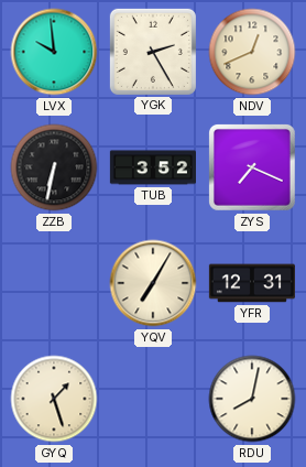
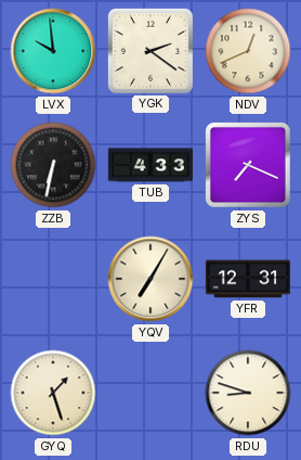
YGK: 2:25 -> 2:21 (150, 51)
TUB: 3:52 -> 4:33 (149, 165)
RDU: 8:02 -> 8:48 (248, 393)
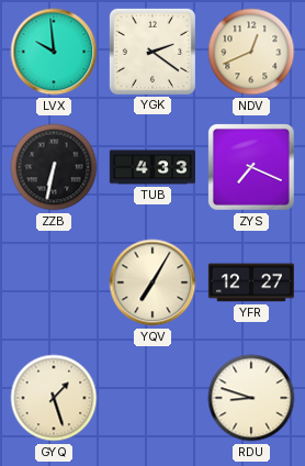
YFR: 12:31 -> 12:27 (251, 282)
